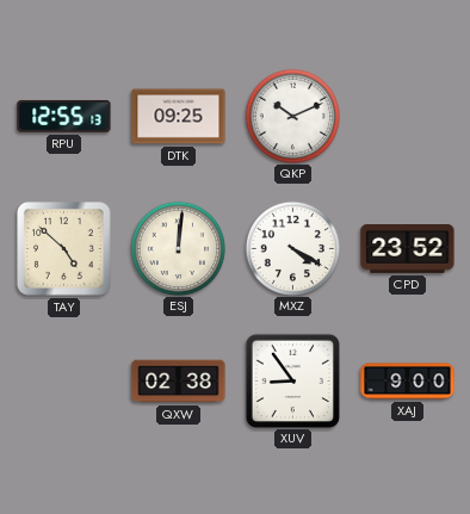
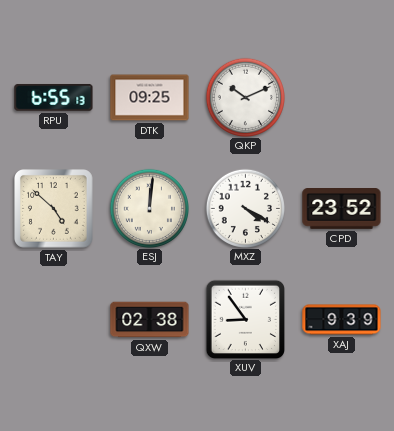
RPU: 12:55 -> 6:55 (54, 98)
XAJ: 9:00 -> 9:39 (342, 320)
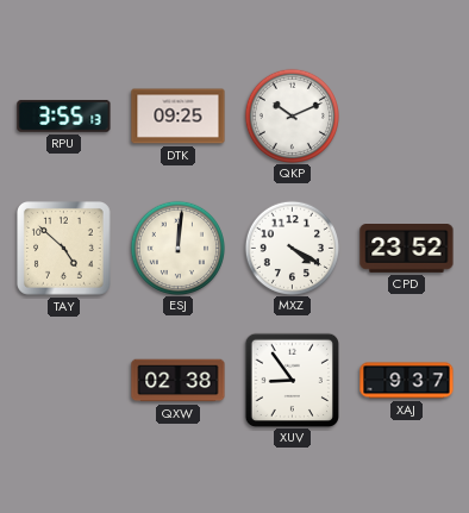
RPU: 6:55 -> 3:55 (64, 117)
XAJ: 9:39 -> 9:37 (407, 381)
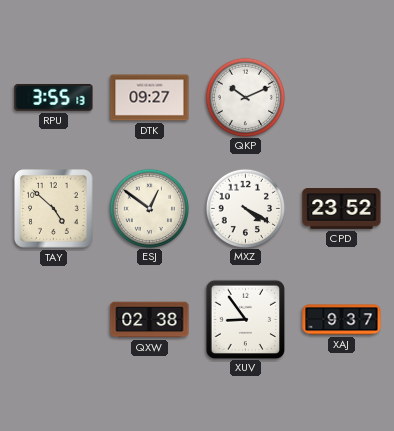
DTK: 09:25 -> 09:27 (150, 98)
ESJ: 12:01 -> 12:51 (149, 208)
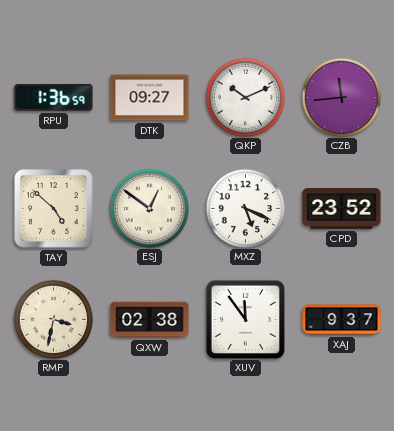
RPU: 3:55 -> 1:36 (54, 98)
CZB: none -> 11:44 (341, 97)
MXZ: 4:20 -> 5:19 (245, 208)
RMP: none -> 3:32 (53, 319)
XUV: 8:54 -> 11:54 (245, 319)
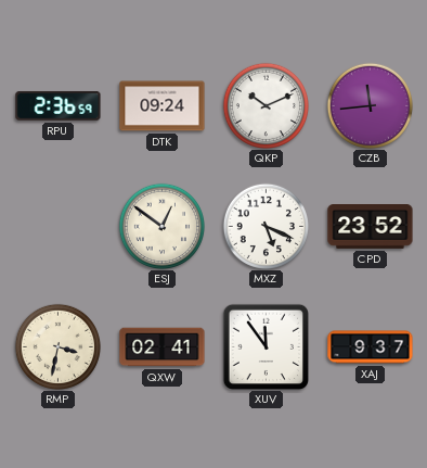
RPU: 1:36 -> 2:36 (59, 106)
DTK: 09:27 -> 09:24 (163, 106)
TAY: 4:52 -> none (54, 209)
QXW: 02:38 -> 02:41 (163, 347)
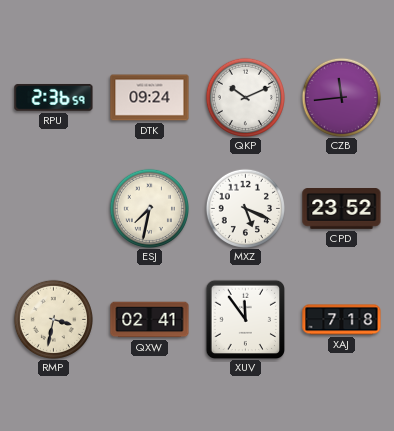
ESJ: 12:51 -> 7:32 (149, 208)
XAJ: 9:37 -> 7:18 (342, 320)
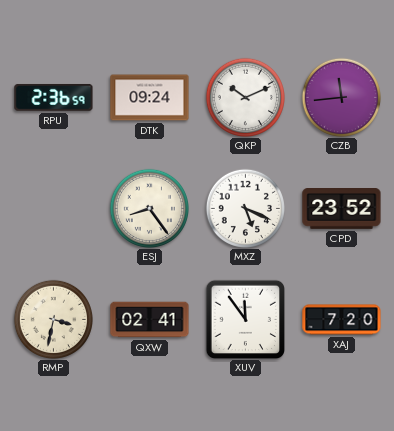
ESJ: 7:32 -> 8:24 (149, 208)
XAJ: 7:18 -> 7:20 (342, 320)
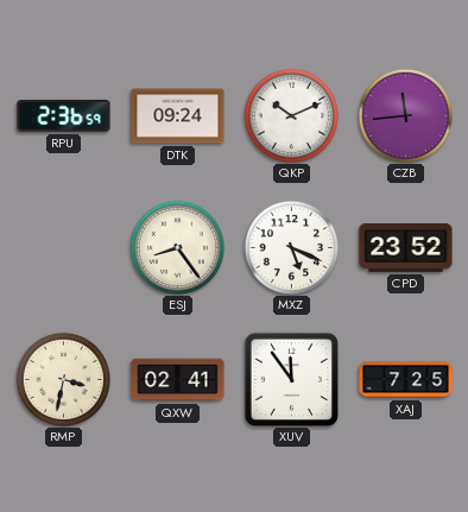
XAJ: 7:20 -> 7:25 (406, 380)
